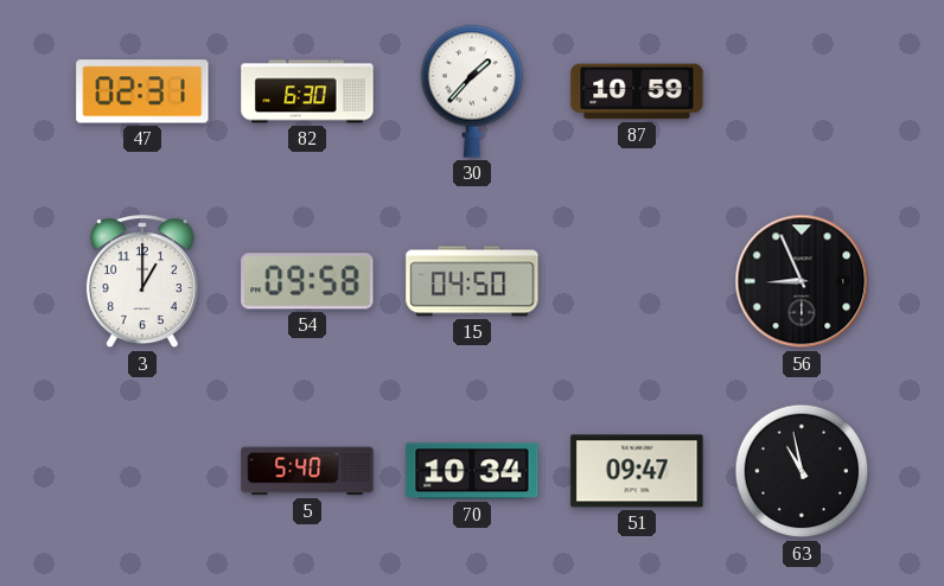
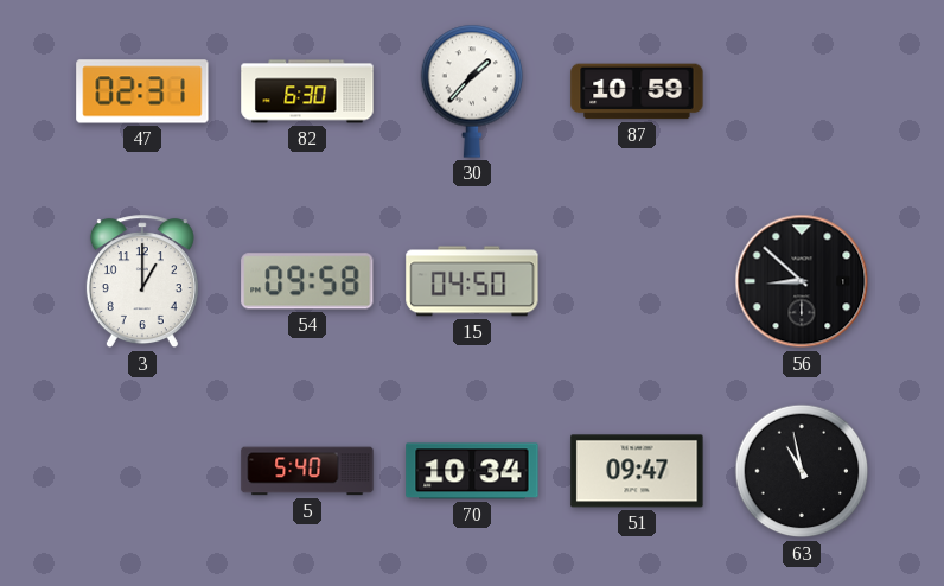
56: 8:56 -> 8:52 (802, 281)
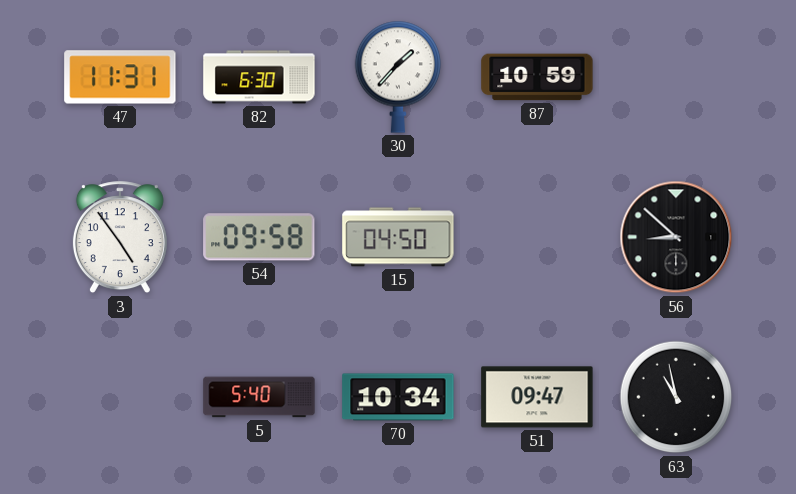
47: 02:31 -> 11:31 (120, 77)
3: 1:00 -> 4:54 (120, 238)
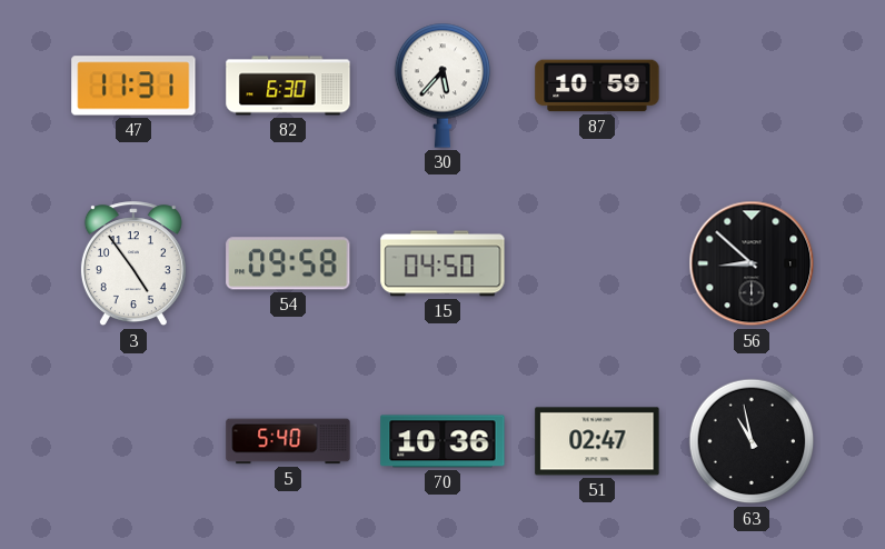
30: 1:37 -> 5:37 (442, 86)
70: 10:34 -> 10:36 (442, 441)
51: 09:47 -> 02:47 (597, 441)
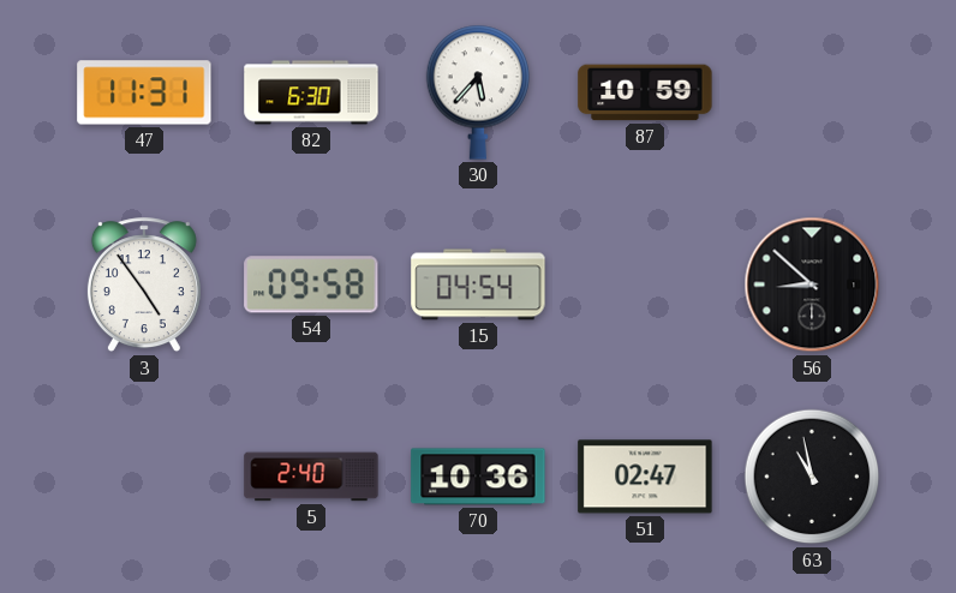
15: 04:50 -> 04:54 (478, 284)
5: 5:40 -> 2:40 (311, 477)
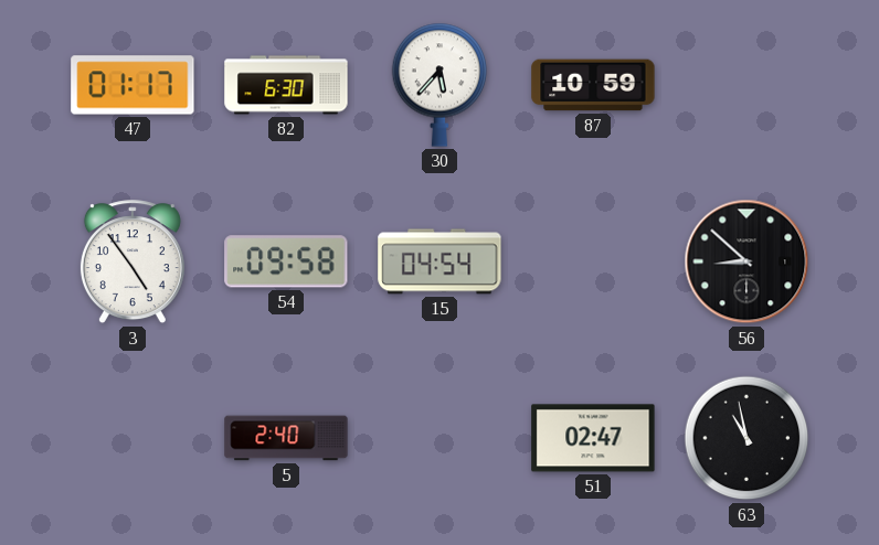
47: 11:31 -> 01:17 (133, 85)
70: 10:36 -> none (478, 477)
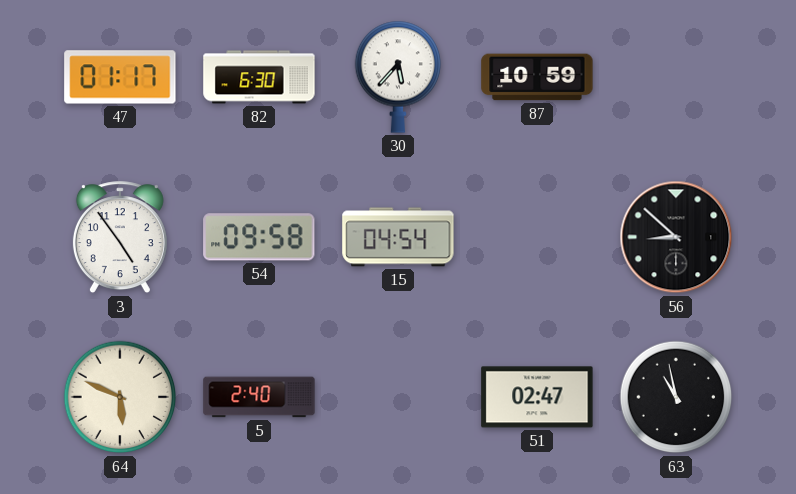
64: none -> 5:49 (120, 397)
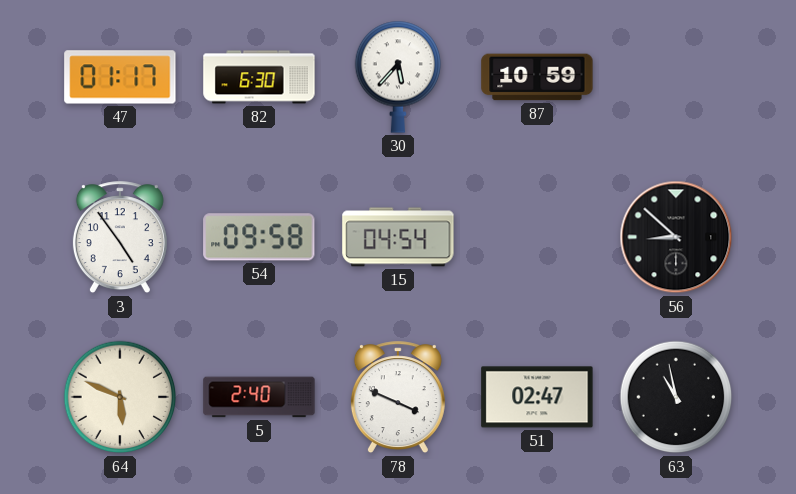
78: none -> 3:49 (398, 398)
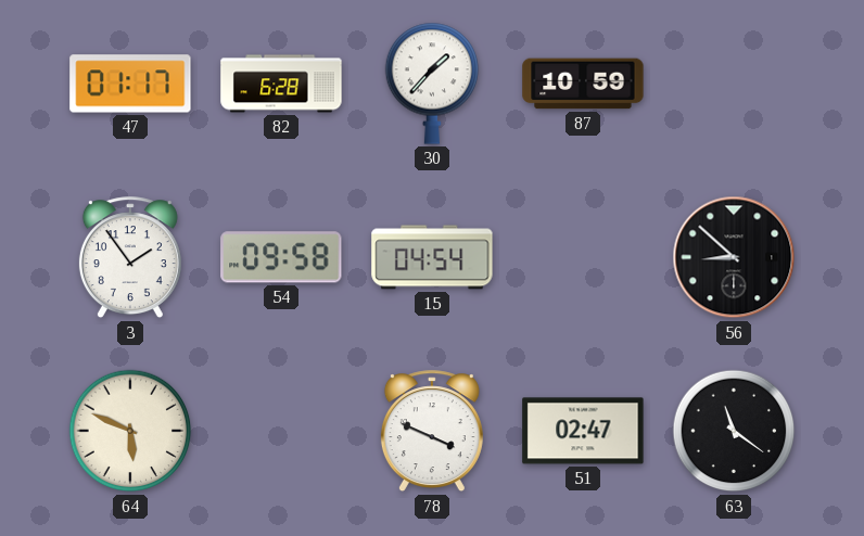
82: 6:30 -> 6:28 (281, 84)
30: 5:37 -> 1:37 (432, 84)
3: 4:54 -> 1:54 (130, 258)
5: 2:40 -> none (259, 397)
63: 10:58 -> 11:21 (734, 431)
